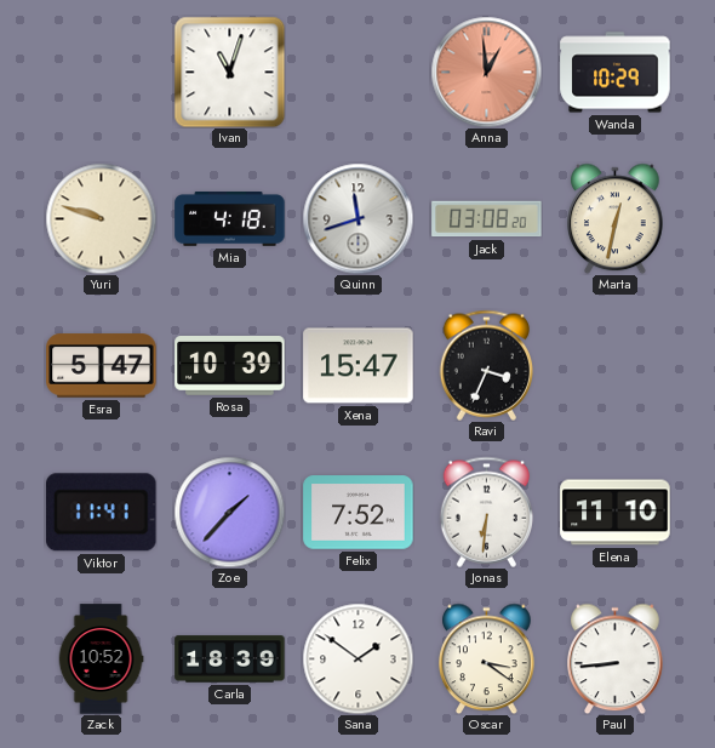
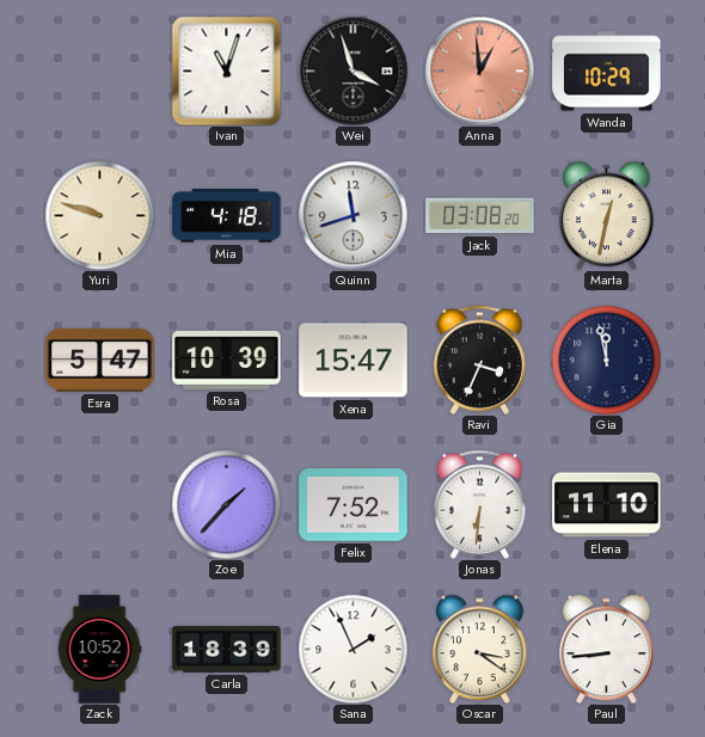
Wei: none -> 3:57 (352, 70)
Gia: none -> 11:58 (606, 360)
Viktor: 11:41 -> none (102, 513)
Sana: 1:51 -> 1:56 (352, 649)
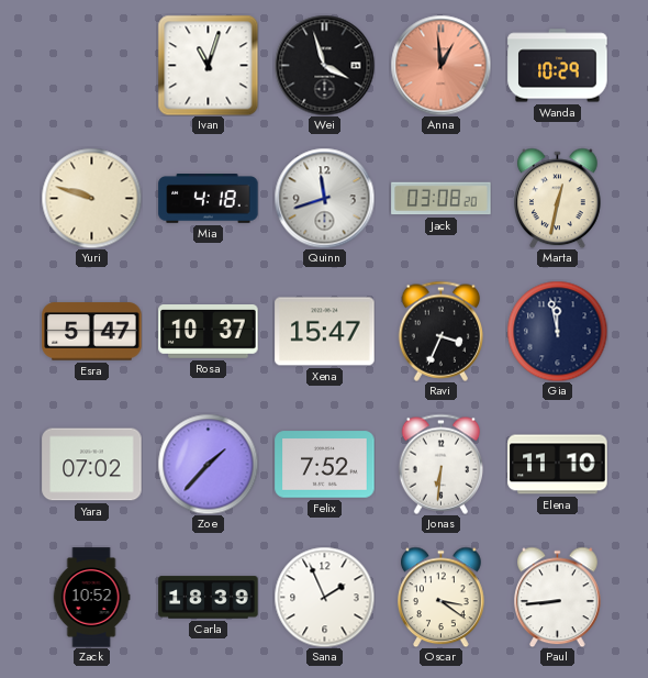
Rosa: 10:39 -> 10:37 (209, 332)
Yara: none -> 07:02 (92, 465)
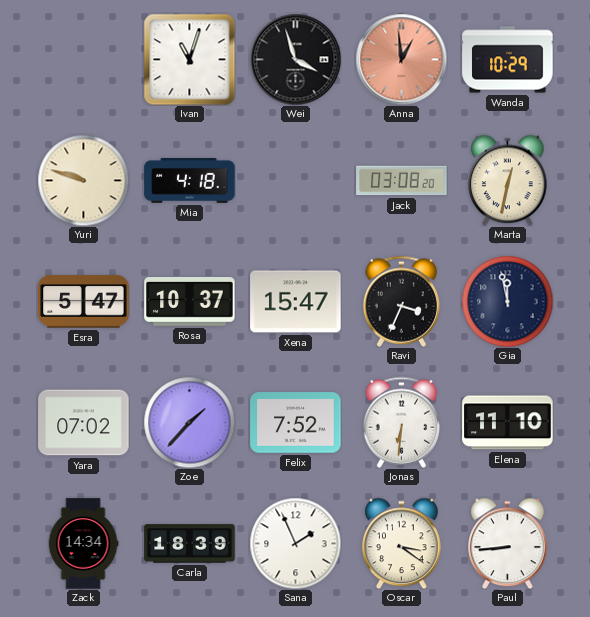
Quinn: 11:42 -> none (324, 198)
Zack: 10:52 -> 14:34 (83, 544)
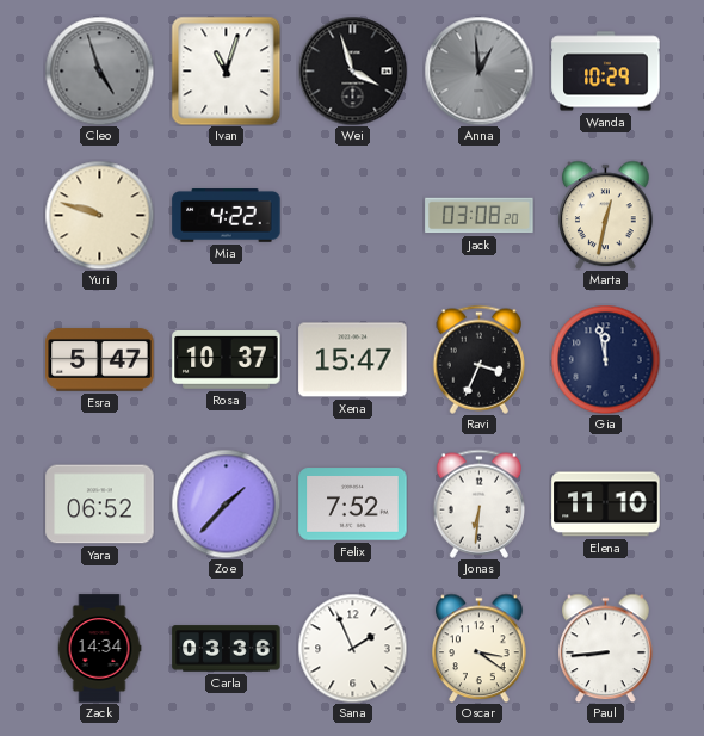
Cleo: none -> 4:57 (99, 70)
Anna dial: salmon -> grey (478, 70)
Mia: 4:18 -> 4:22 (227, 216)
Yara: 07:02 -> 06:52 (100, 505)
Carla: 18:39 -> 03:36 (227, 649)
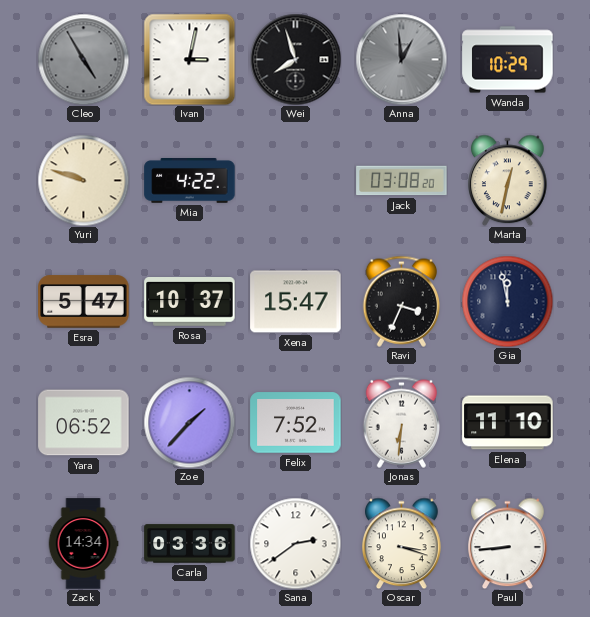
Cleo: 4:57 -> 4:55 (83, 59)
Ivan: 11:03 -> 3:02 (189, 59)
Wei: 3:57 -> 7:57 (295, 59)
Sana: 1:56 -> 2:39 (295, 543)
Oscar: 3:21 -> 3:18 (402, 543)
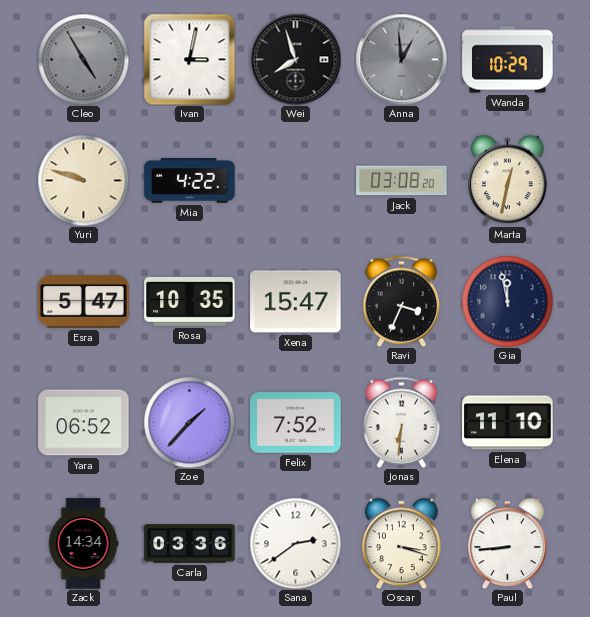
Rosa: 10:37 -> 10:35 (190, 302)
